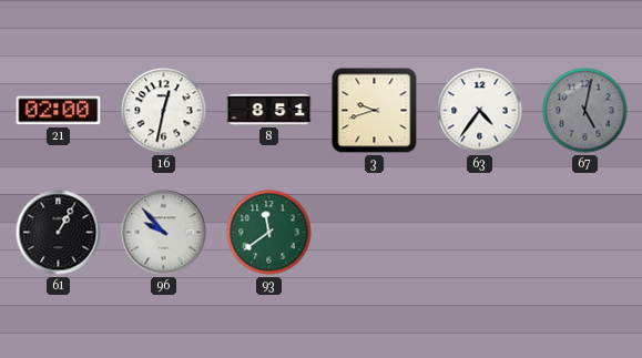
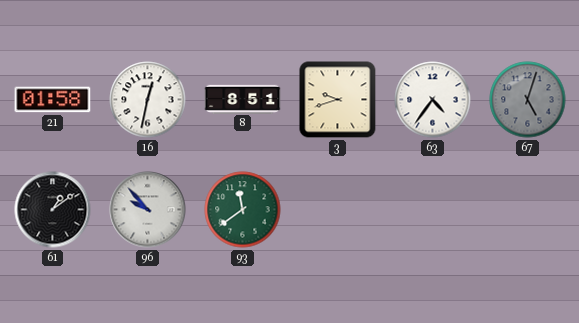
21: 02:00 -> 01:58 (53, 100)
67: 5:02 -> 5:03 (528, 100)
61: 1:05 -> 1:09 (53, 210)
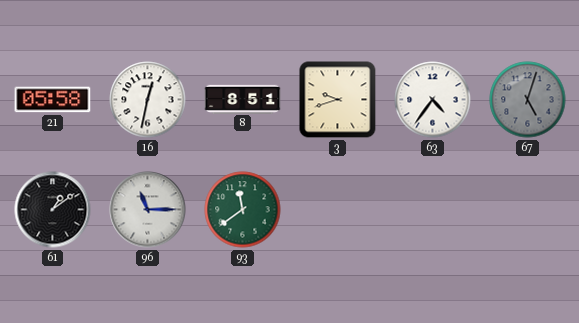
21: 01:58 -> 05:58 (53, 100)
96: 9:53 -> 11:15 (148, 210)
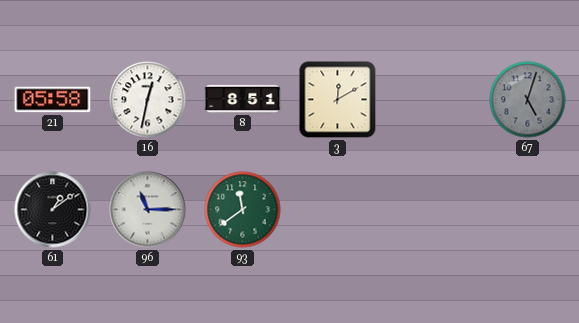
3: 9:42 -> 12:10 (338, 100)
63: 4:36 -> none (433, 100)
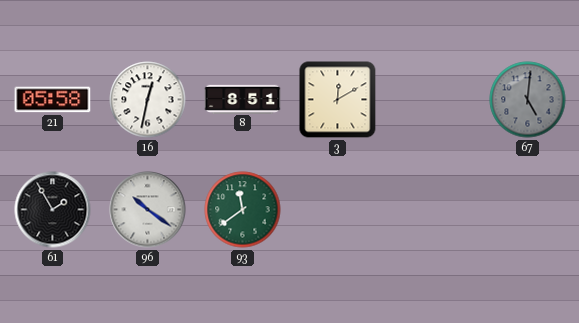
67: 5:03 -> 5:01 (528, 100)
61: 1:09 -> 1:55 (53, 210)
96: 11:15 -> 10:21 (148, 210)
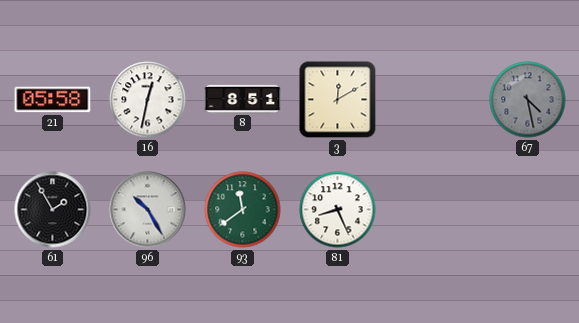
67: 5:01 -> 4:28 (528, 100)
96: 10:21 -> 10:25 (148, 210)
81: none -> 8:26 (338, 210)
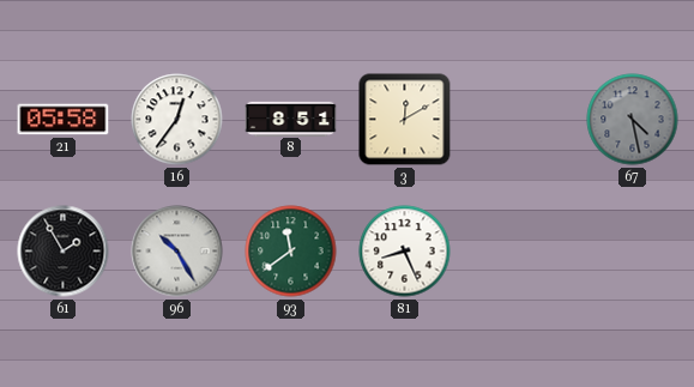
16: 12:32 -> 12:36 (177, 120)
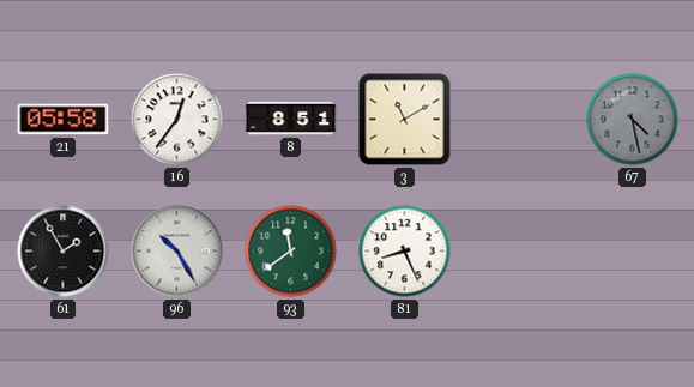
3: 12:10 -> 11:10 (405, 120)
